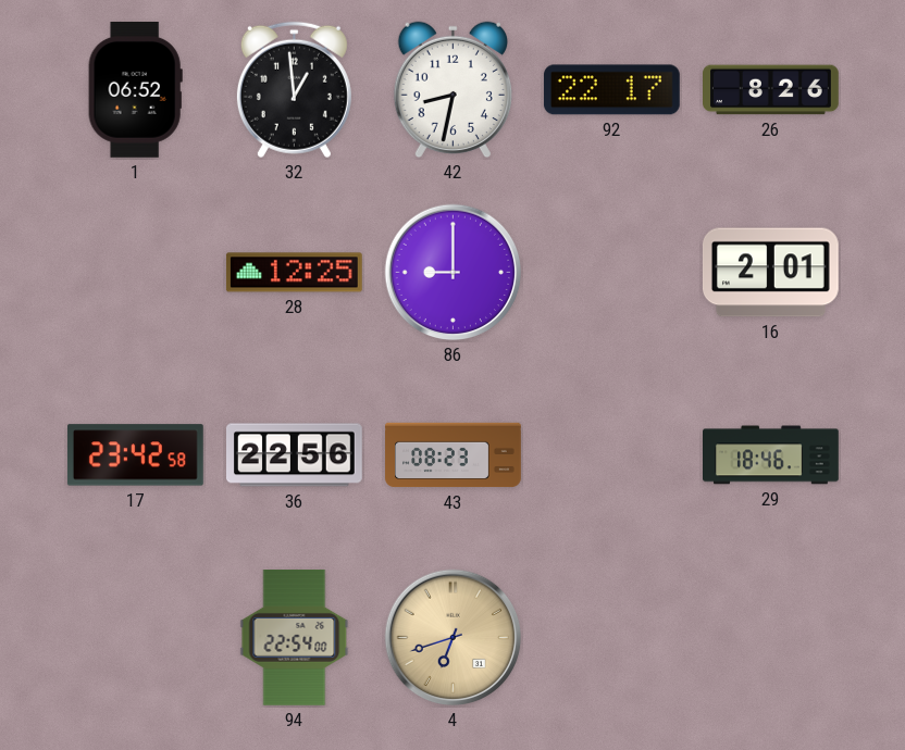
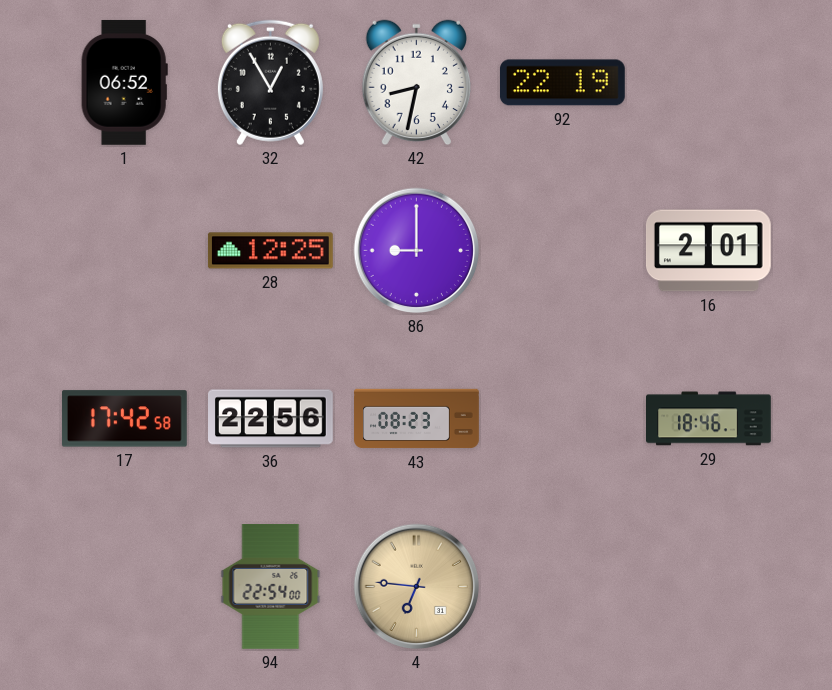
32: 12:59 -> 12:55 (270, 83)
92: 22:17 -> 22:19 (562, 83)
26: 8:26 -> none (771, 90)
17: 23:42 -> 17:42 (124, 419)
4: 6:42 -> 6:46 (417, 587)
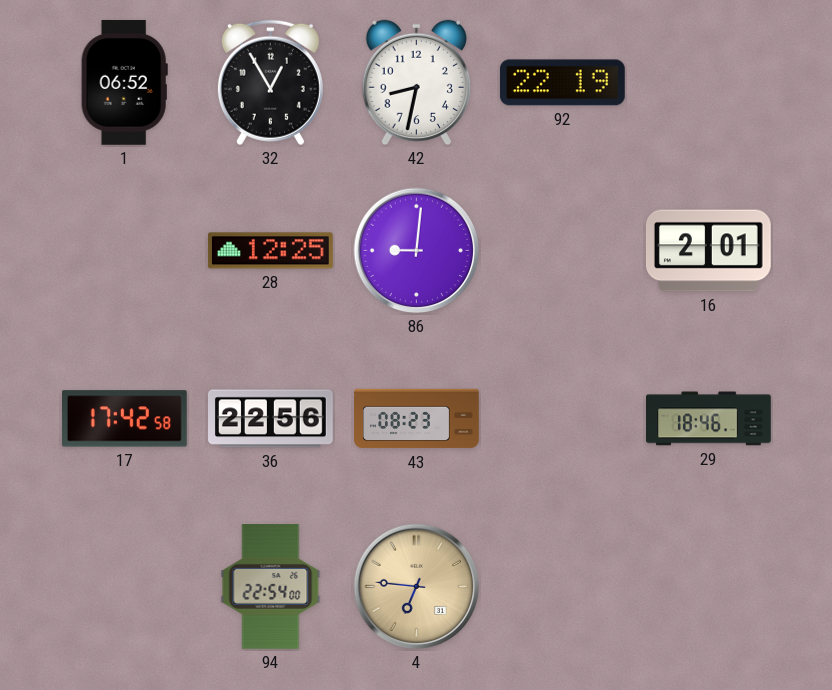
86: 9:00 -> 9:01 (417, 251)
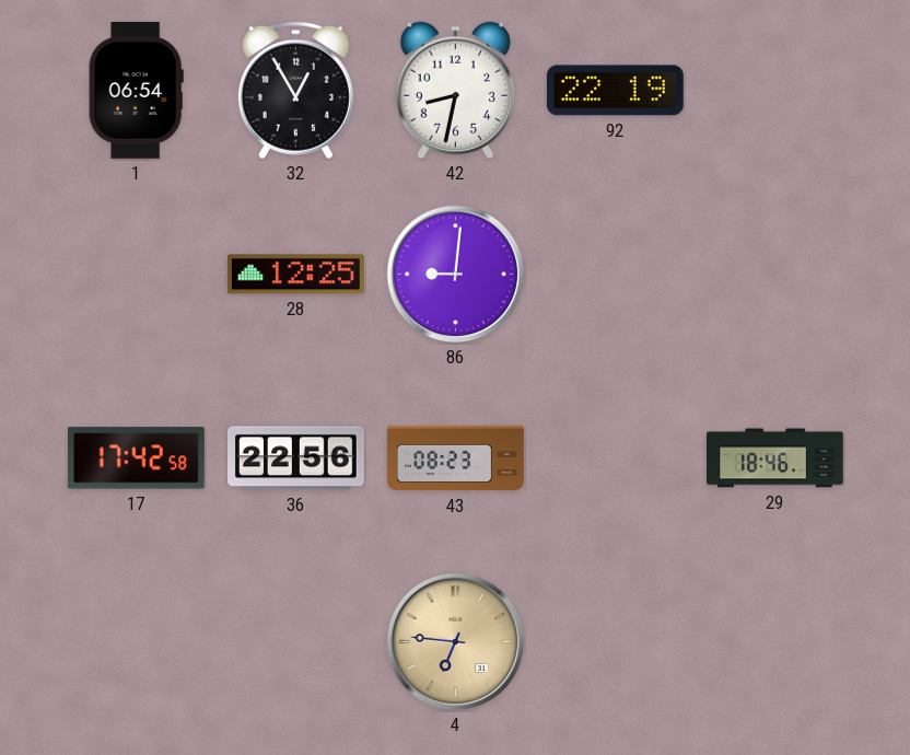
1: 06:52 -> 06:54 (136, 90)
16: 2:01 -> none (708, 251)
94: 22:54 -> none (271, 587)
